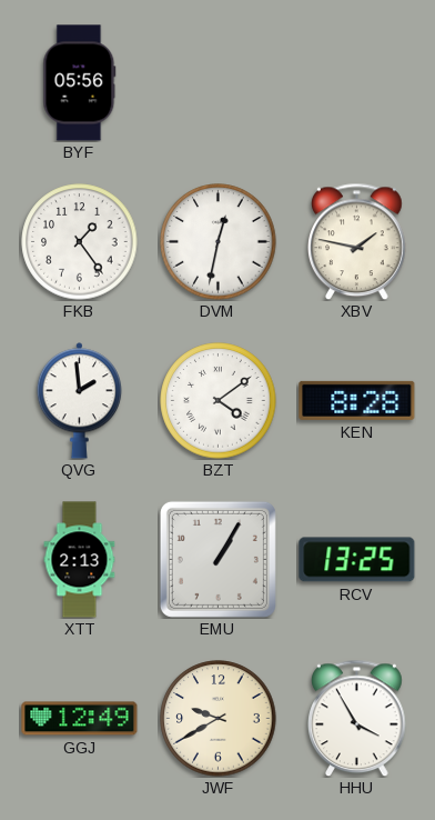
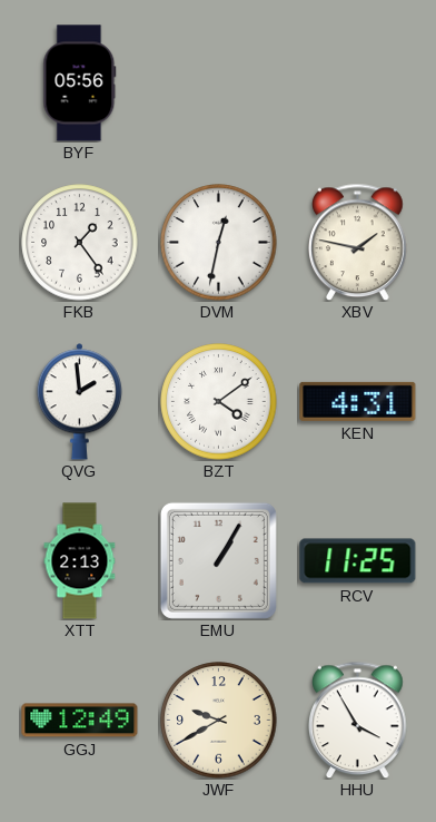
KEN: 8:28 -> 4:31 (358, 401)
RCV: 13:25 -> 11:25 (358, 561)
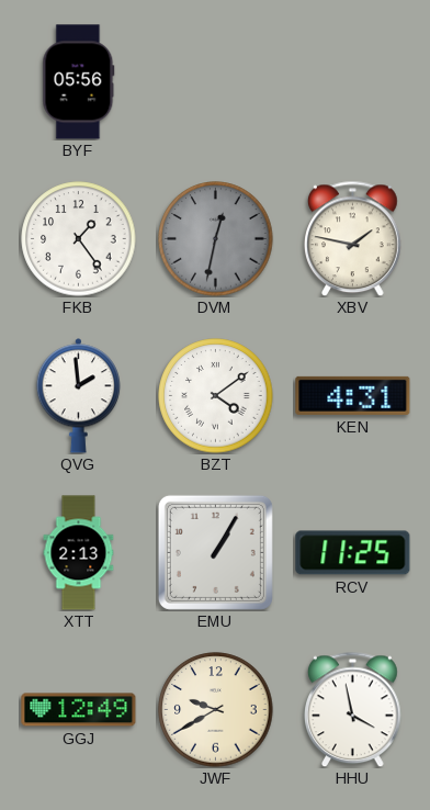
DVM dial: white -> grey (216, 239)
HHU: 3:55 -> 3:58 (353, 709)
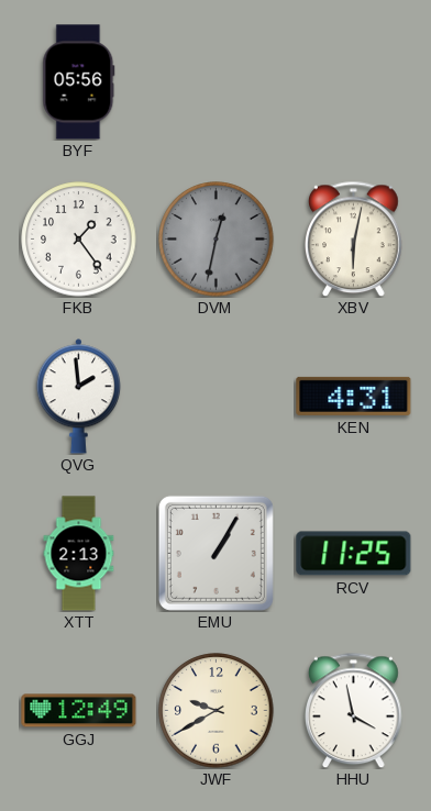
XBV: 1:47 -> 6:02 (354, 238)
BZT: 4:09 -> none (216, 396)
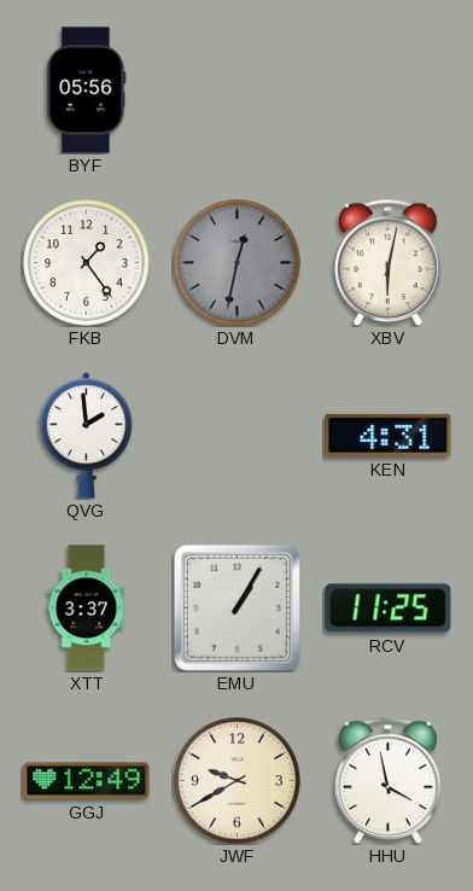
XTT: 2:13 -> 3:37 (87, 608)
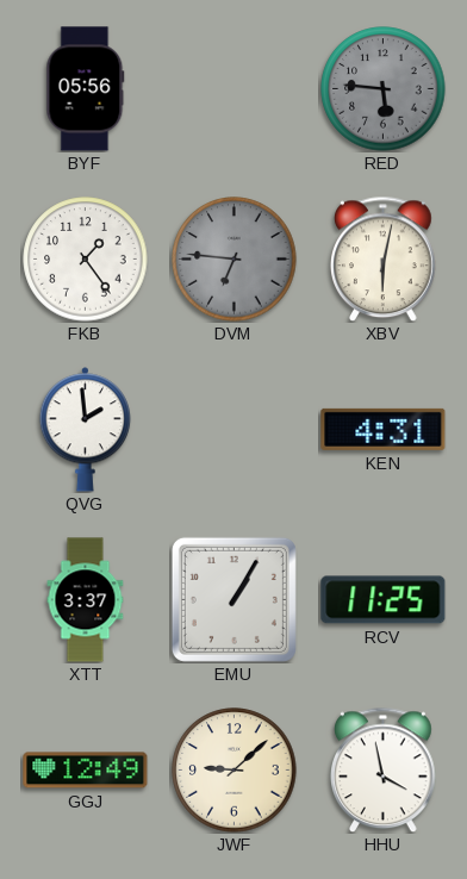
RED: none -> 5:46 (384, 89)
DVM: 12:32 -> 6:46 (235, 260)
JWF: 9:40 -> 9:08 (235, 771)
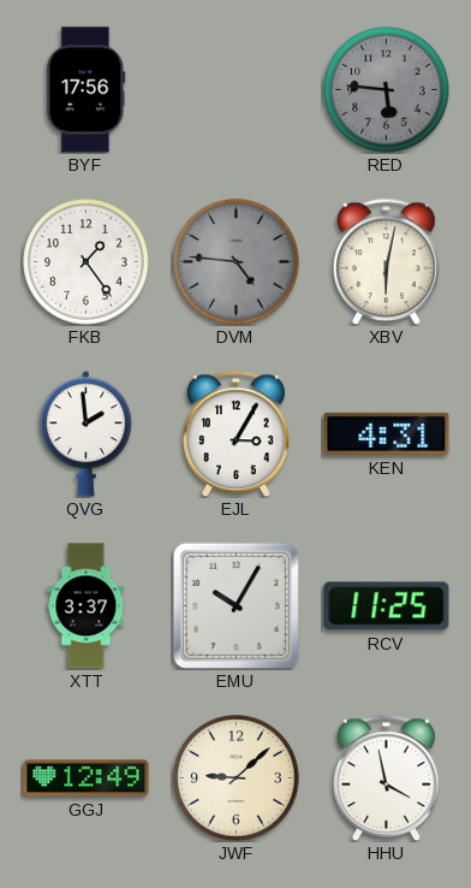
BYF: 05:56 -> 17:56 (87, 90)
DVM: 6:46 -> 4:46 (237, 262)
EJL: none -> 3:05 (237, 433)
EMU: 1:05 -> 10:05 (235, 605)
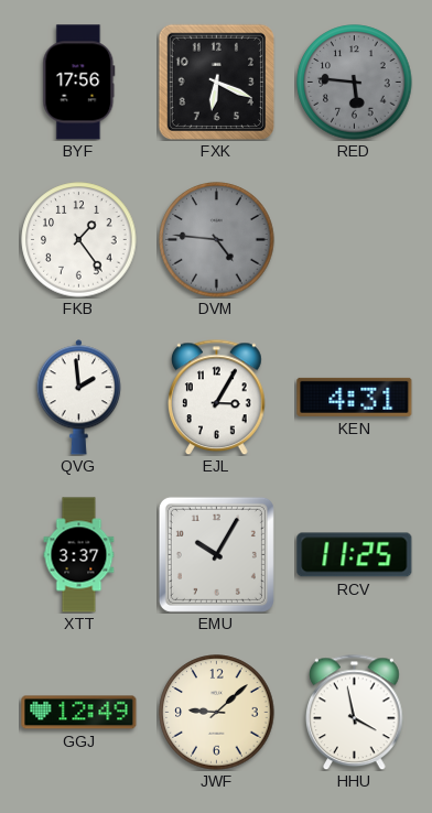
FXK: none -> 6:19 (216, 82)
XBV: 6:02 -> none (387, 261)
